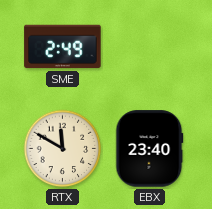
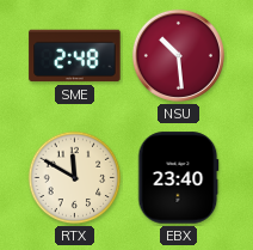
SME: 2:49 -> 2:48 (75, 56)
NSU: none -> 10:29 (178, 55)
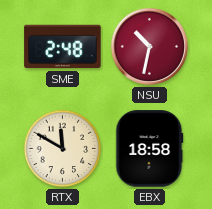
NSU: 10:29 -> 10:32 (149, 46)
EBX: 23:40 -> 18:58 (150, 149)
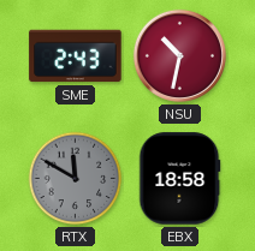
SME: 2:48 -> 2:43 (76, 56)
RTX dial: cream -> grey (76, 179)
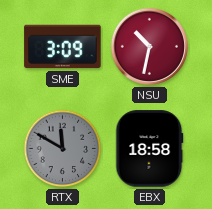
SME: 2:43 -> 3:09 (63, 47)
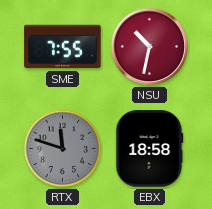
SME: 3:09 -> 7:55 (63, 47)
RTX: 11:50 -> 11:48 (63, 149)
